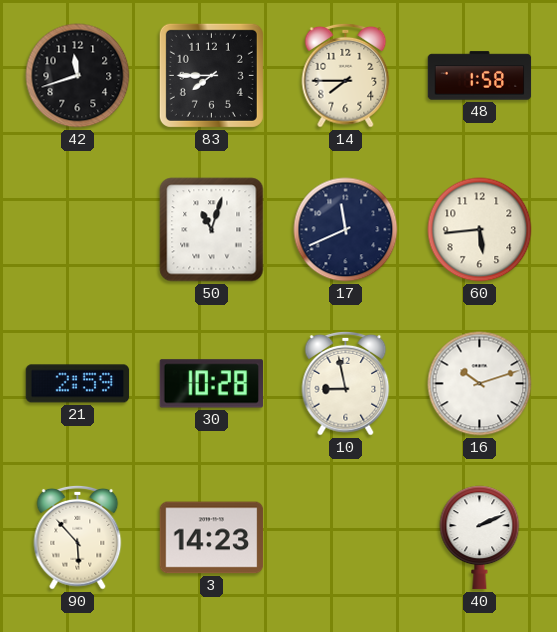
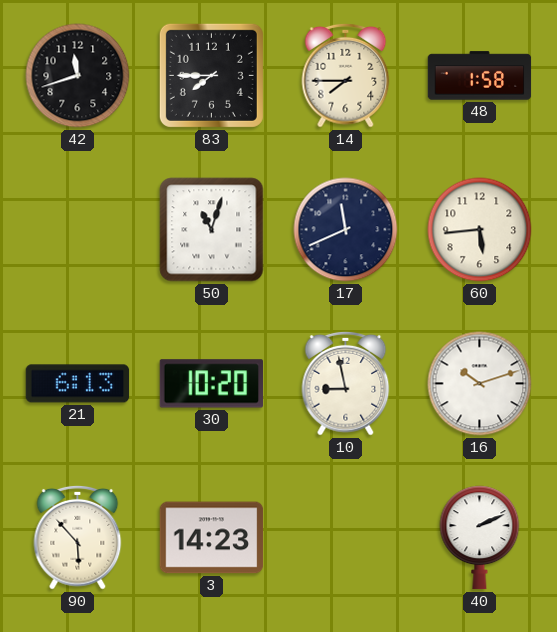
21: 2:59 -> 6:13 (78, 384)
30: 10:28 -> 10:20 (212, 384)
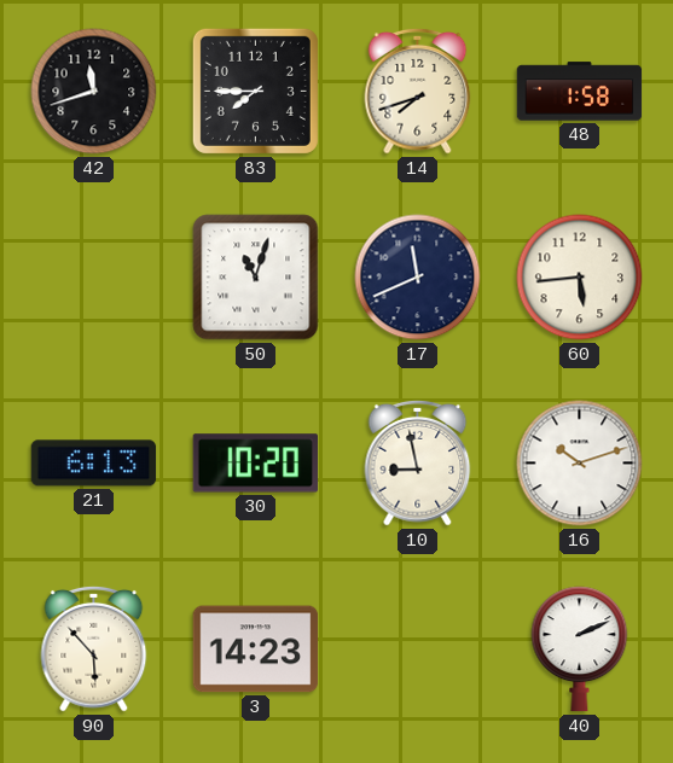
14: 7:45 -> 7:42 (418, 91)
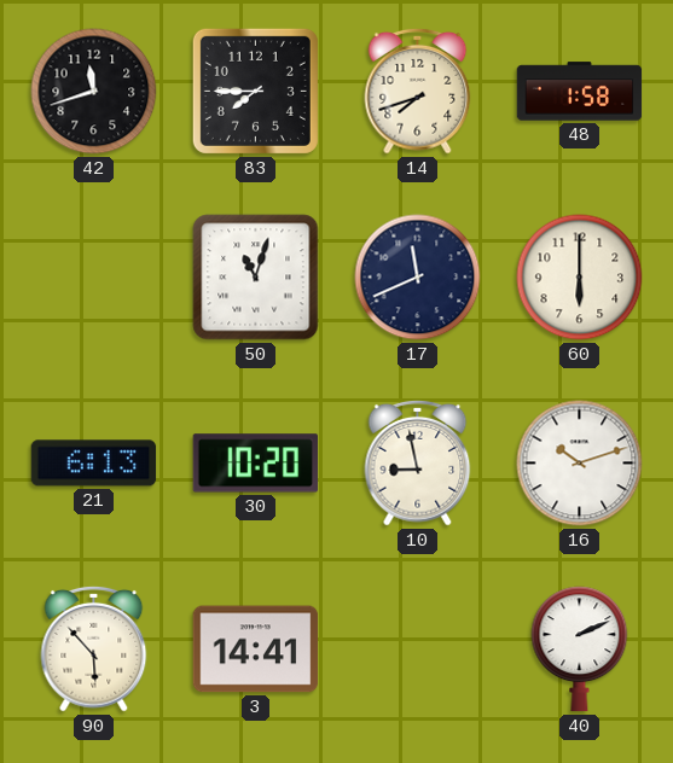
60: 5:44 -> 6:00 (580, 278)
3: 14:23 -> 14:41 (256, 650)
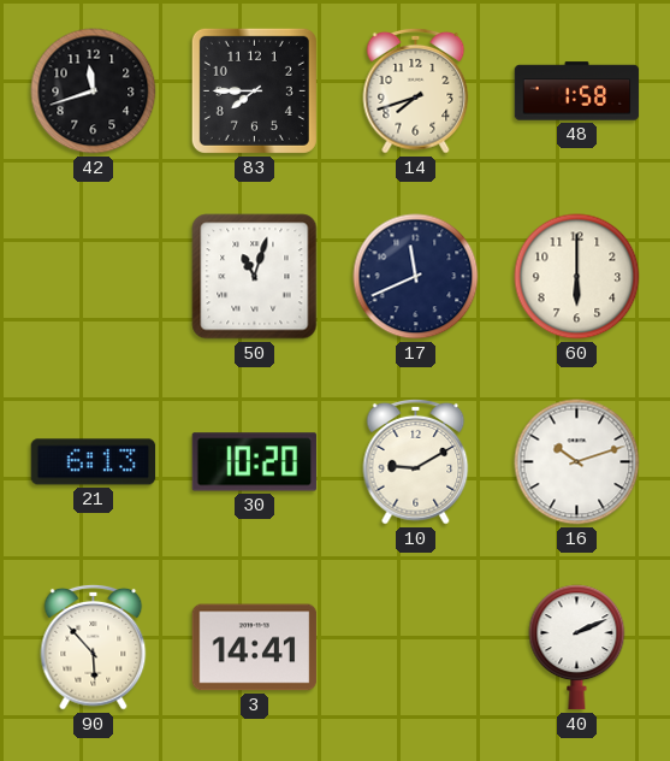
10: 8:58 -> 9:10 (416, 461)
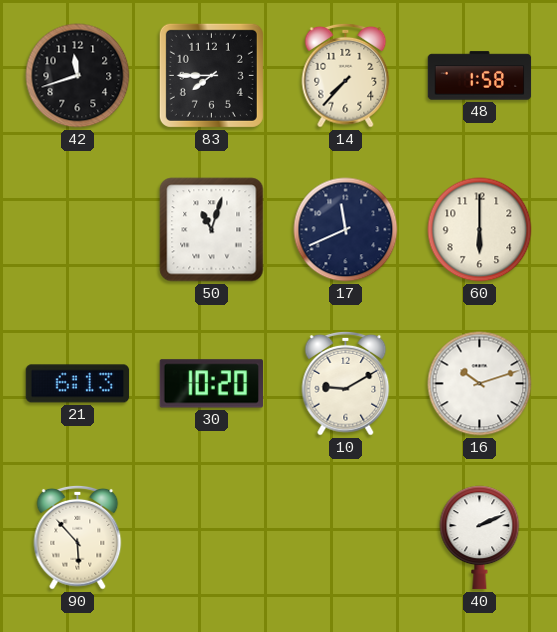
14: 7:42 -> 7:37 (346, 75)
3: 14:41 -> none (255, 648)
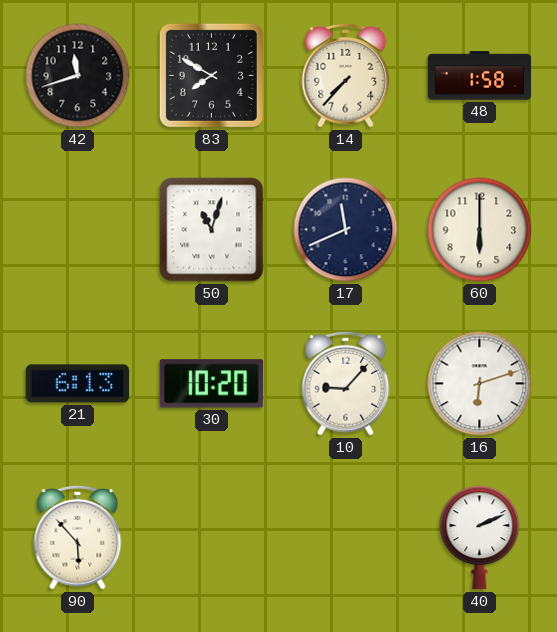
83: 7:45 -> 7:50 (211, 75)
10: 9:10 -> 9:07 (346, 383)
16: 10:12 -> 6:12 (480, 384)
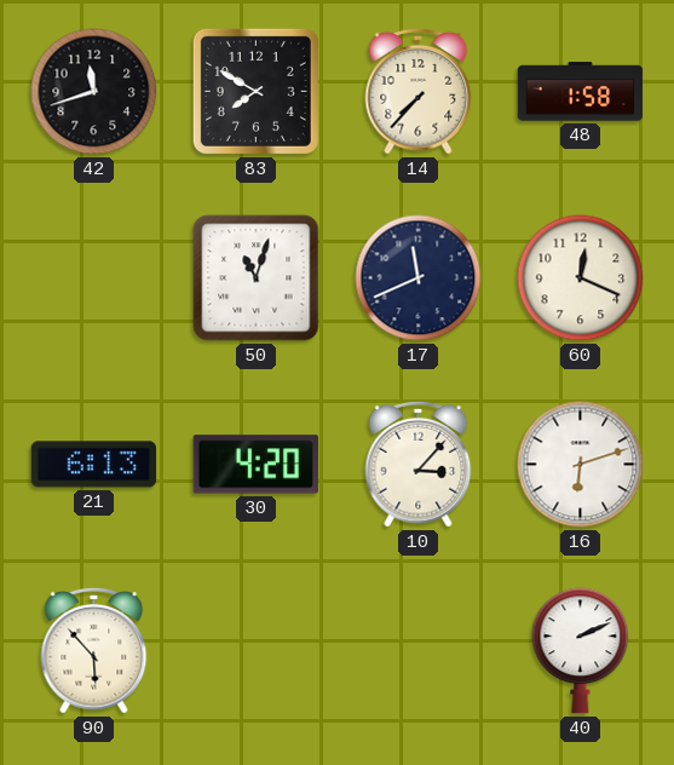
60: 6:00 -> 12:19 (581, 278)
30: 10:20 -> 4:20 (257, 465)
10: 9:07 -> 3:07 (419, 464)
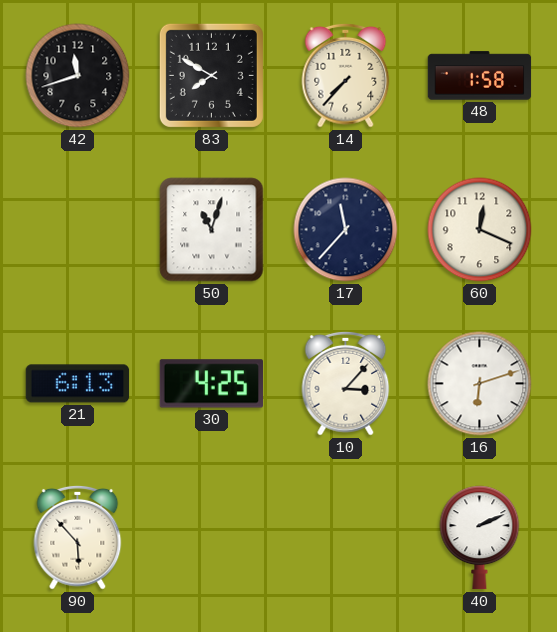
17: 11:41 -> 11:37 (346, 230)
30: 4:20 -> 4:25 (212, 384)
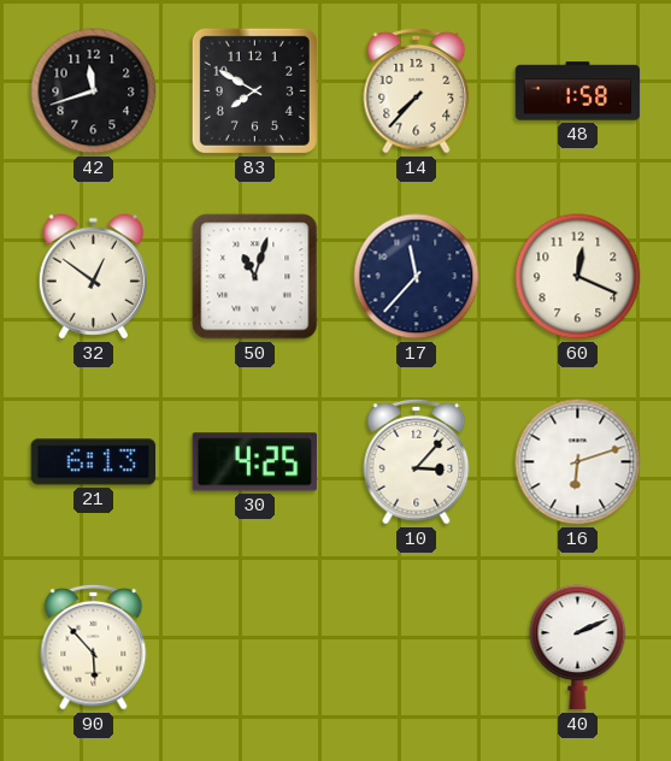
32: none -> 12:51 (93, 277)
